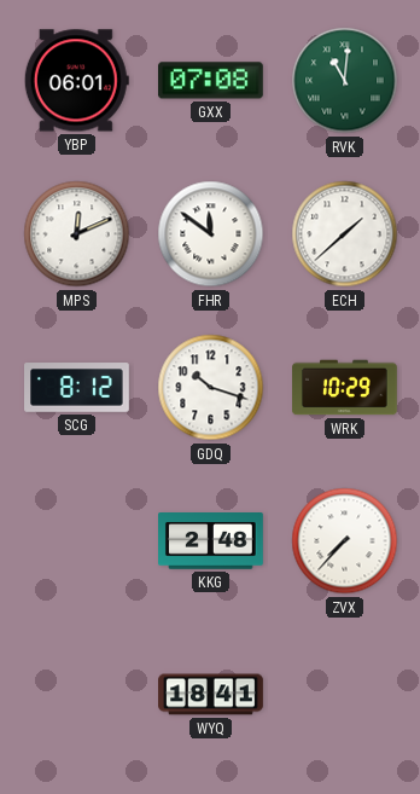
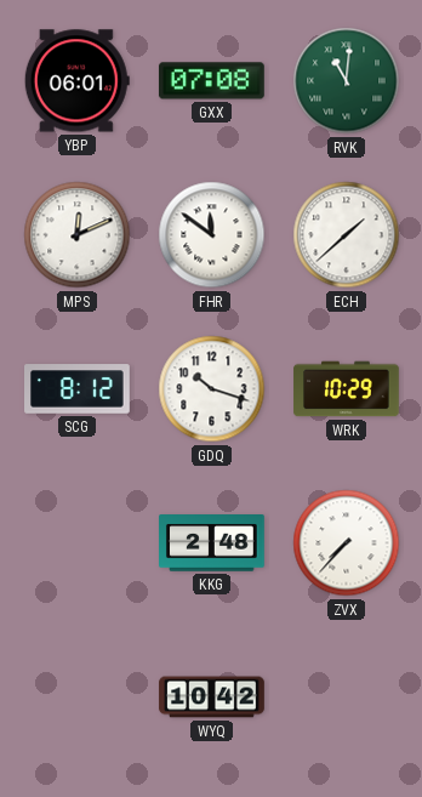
WYQ: 18:41 -> 10:42 (212, 698)
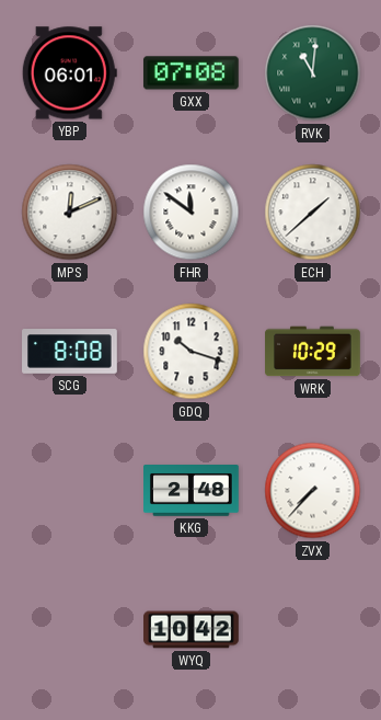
SCG: 8:12 -> 8:08 (70, 352)
